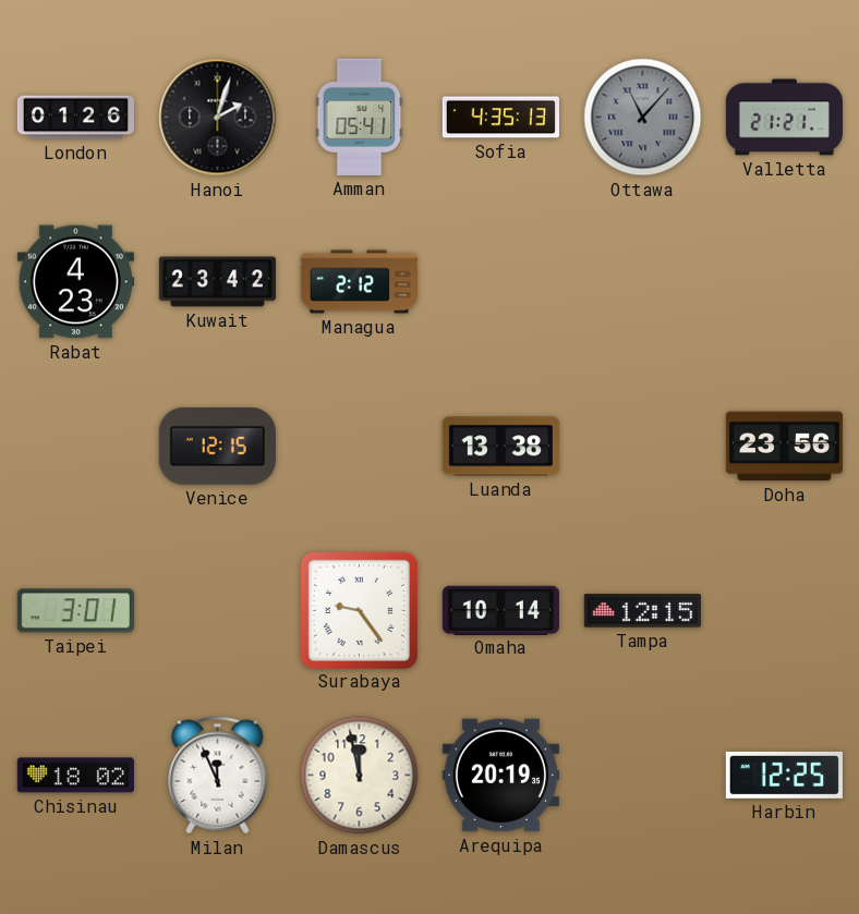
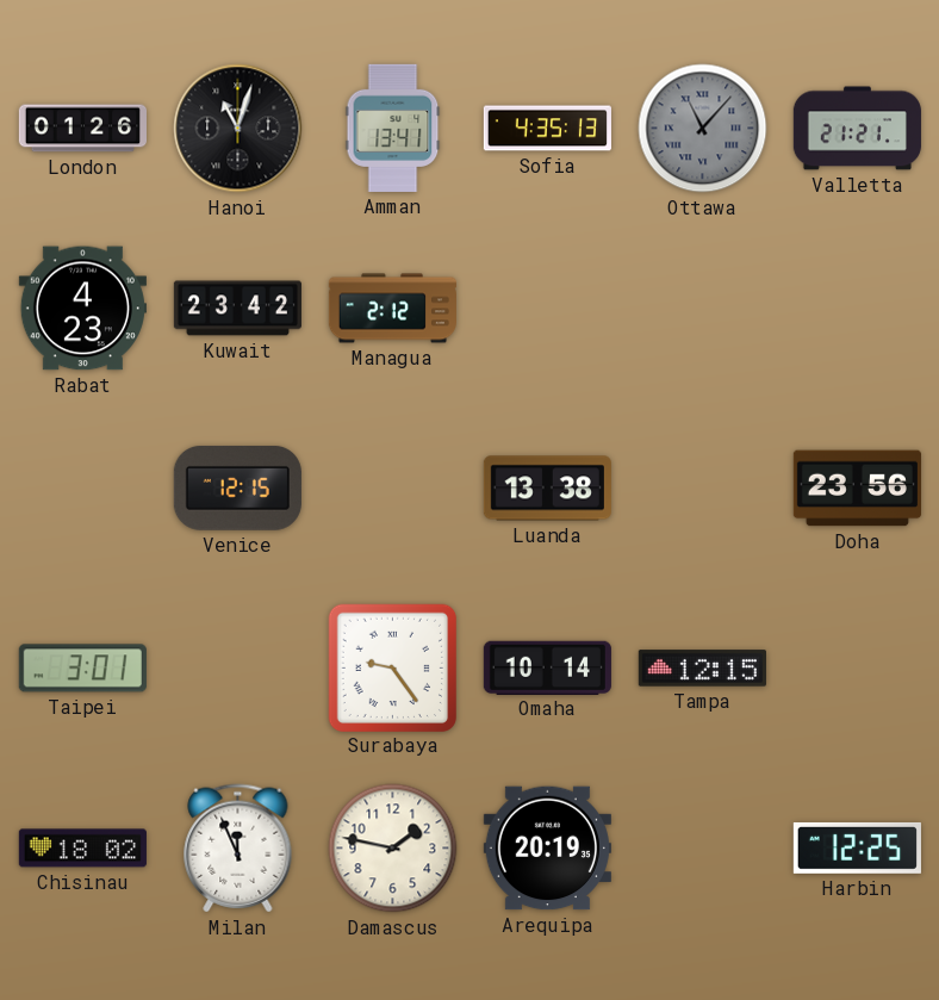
Hanoi: 2:03 -> 11:03 (238, 129)
Amman: 05:41 -> 13:41 (393, 128)
Damascus: 11:58 -> 1:47 (393, 849)
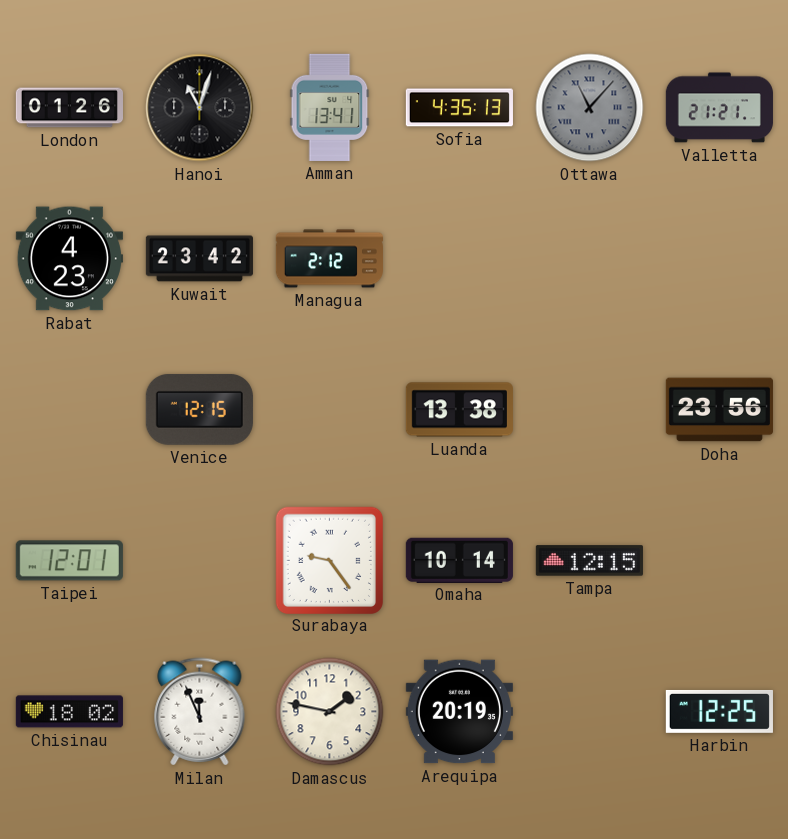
Taipei: 3:01 -> 12:01 (69, 561)
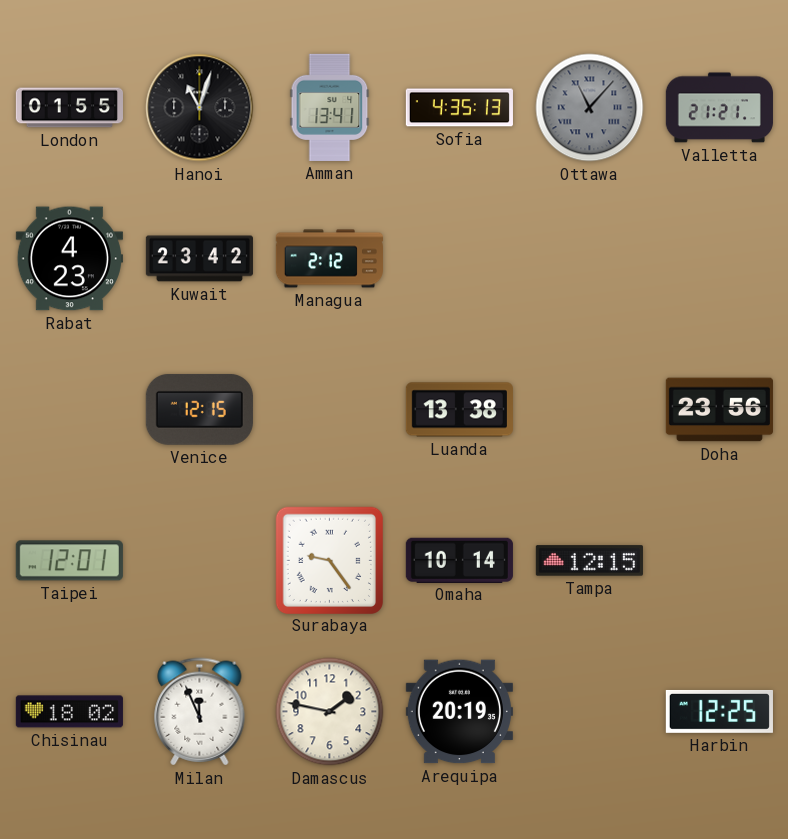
London: 01:26 -> 01:55 (69, 108)
